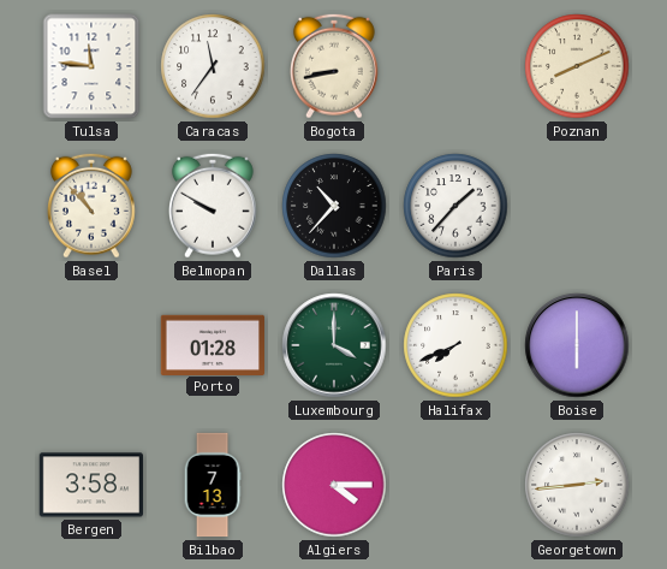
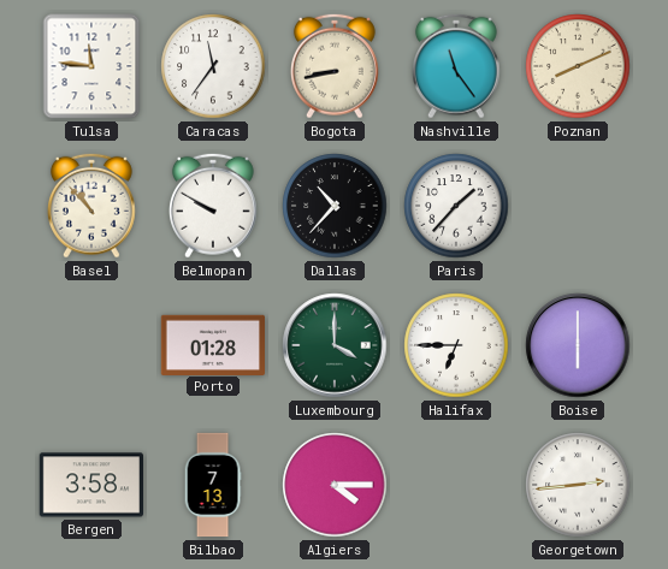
Nashville: none -> 11:24 (456, 66)
Halifax: 7:41 -> 6:45 (456, 345)
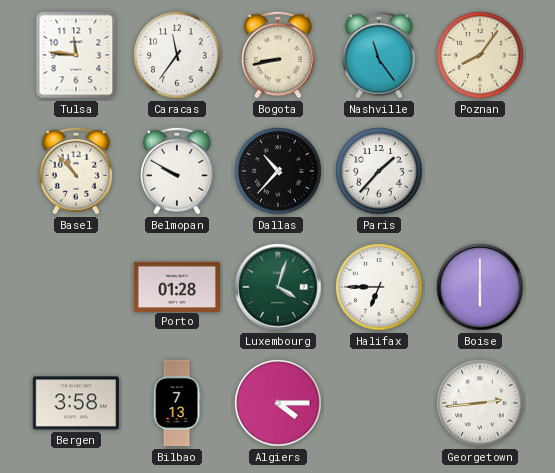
Poznan: 8:11 -> 8:06 (480, 55)
Luxembourg: 4:00 -> 4:03 (278, 287)
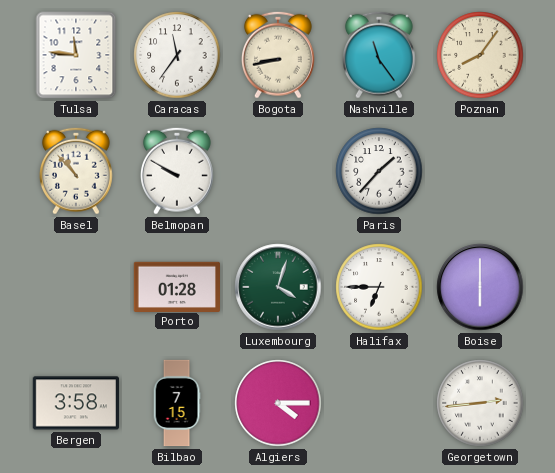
Dallas: 10:37 -> none (278, 171)
Bilbao: 7:13 -> 7:15 (177, 403)
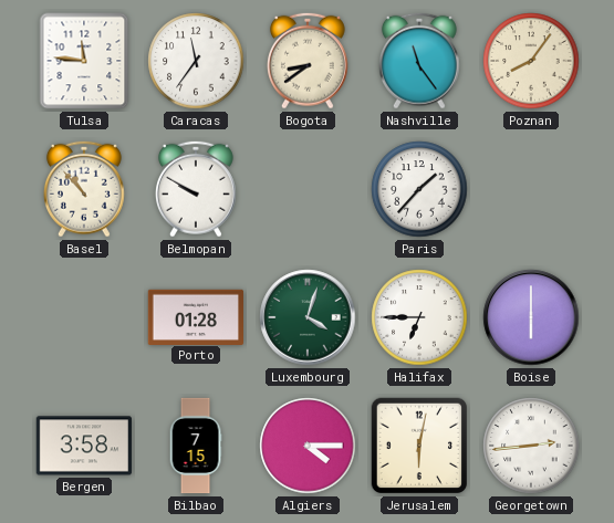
Bogota: 8:43 -> 8:39 (308, 61)
Jerusalem: none -> 6:02 (419, 446)
